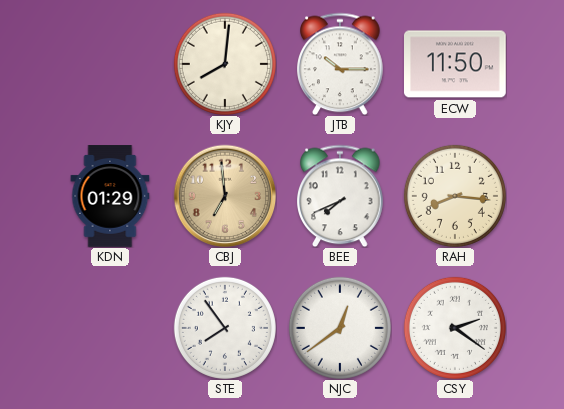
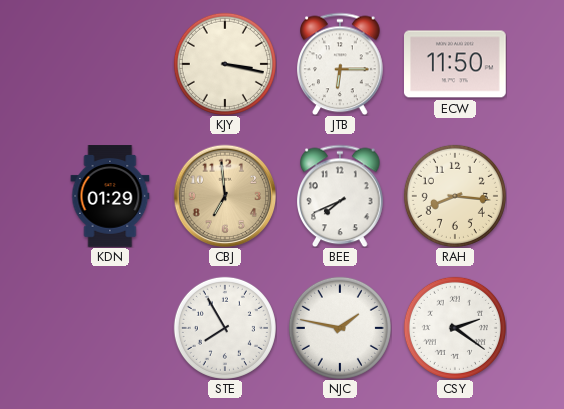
KJY: 8:01 -> 3:17 (225, 64)
JTB: 10:15 -> 6:15 (341, 64)
STE: 7:54 -> 7:55 (225, 328)
NJC: 12:39 -> 1:47 (340, 328)
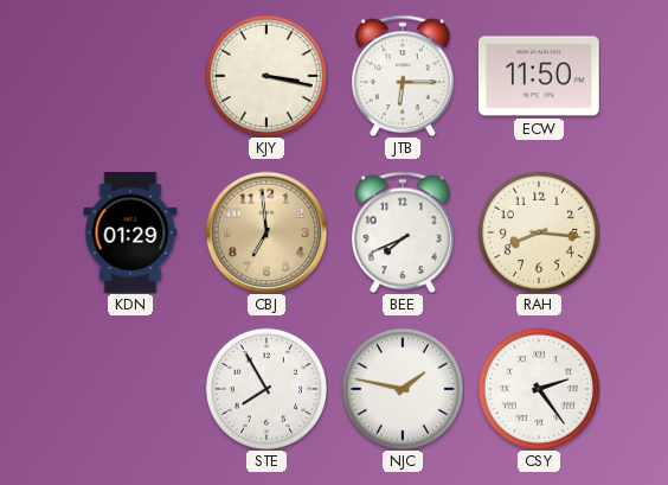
CSY: 2:21 -> 2:24 (539, 389)
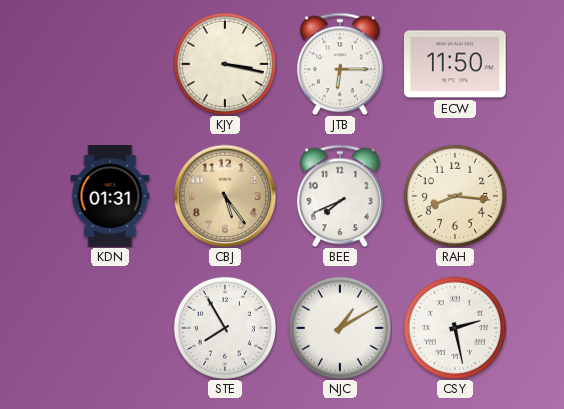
KDN: 01:29 -> 01:31 (110, 196)
CBJ: 6:59 -> 5:24 (225, 196)
NJC: 1:47 -> 1:10 (340, 328)
CSY: 2:24 -> 2:28 (455, 328)
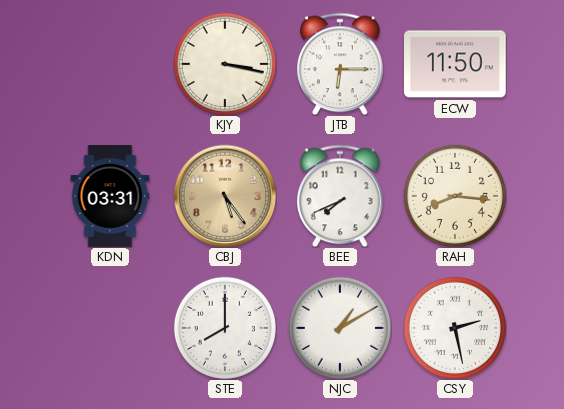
KDN: 01:31 -> 03:31 (110, 196)
STE: 7:55 -> 8:00 (225, 328)
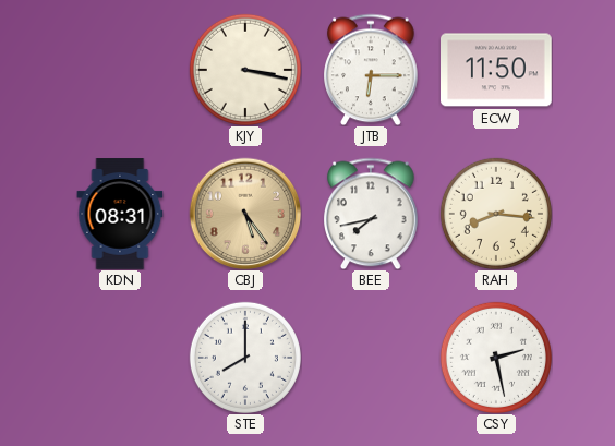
KDN: 03:31 -> 08:31 (120, 214)
BEE: 7:41 -> 7:43 (372, 214)
NJC: 1:10 -> none (340, 328)
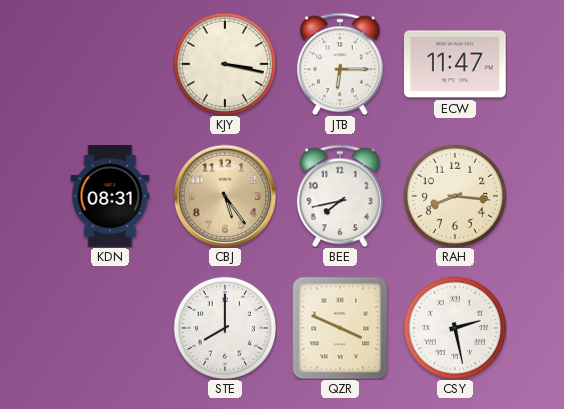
ECW: 11:50 -> 11:47 (456, 64)
QZR: none -> 3:49 (340, 328)
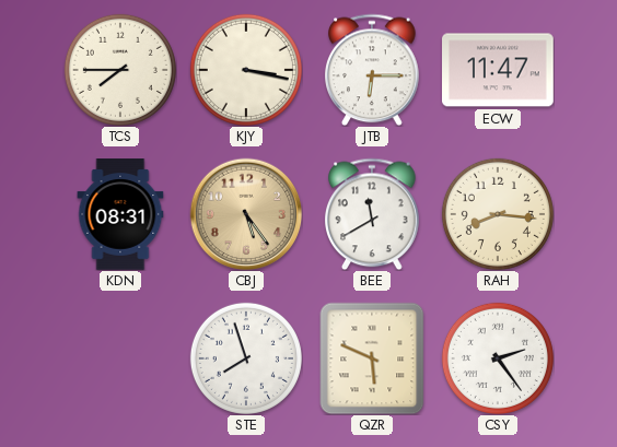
TCS: none -> 7:45 (120, 70)
BEE: 7:43 -> 11:40 (373, 214)
STE: 8:00 -> 7:57 (246, 358)
QZR: 3:49 -> 5:49 (372, 358)
CSY: 2:28 -> 2:24 (498, 358)
